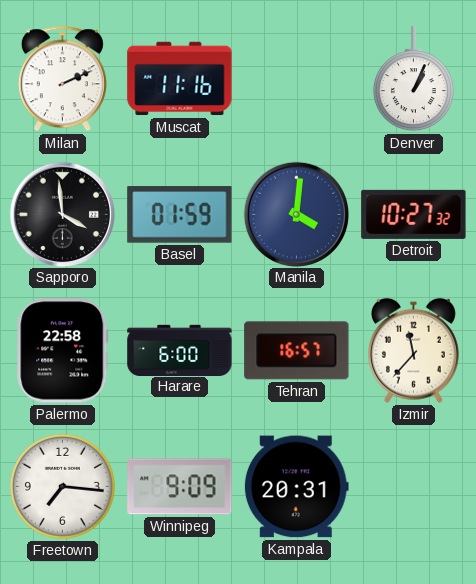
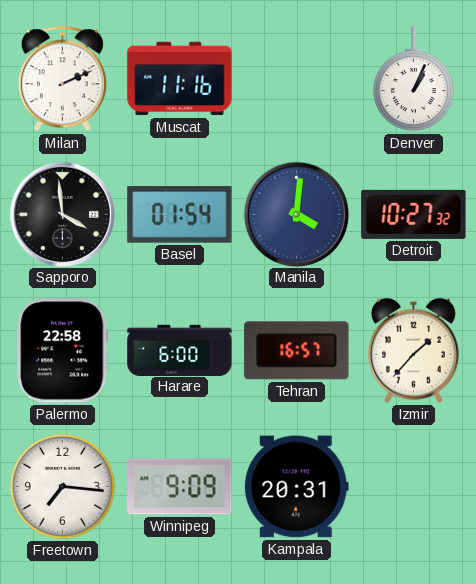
Basel: 01:59 -> 01:54 (180, 215)
Izmir: 11:37 -> 1:37 (413, 350)
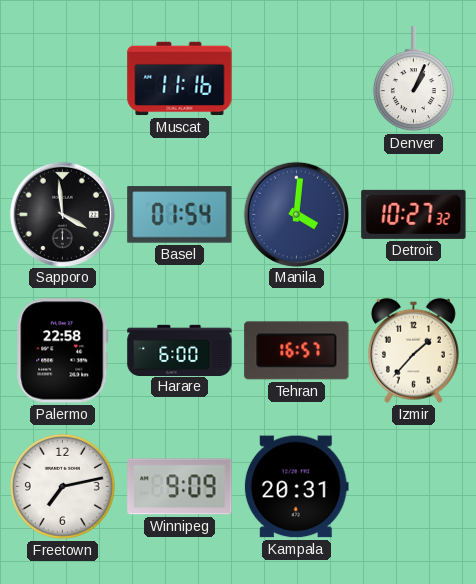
Milan: 2:11 -> none (62, 79)
Freetown: 7:16 -> 7:13 (62, 486)
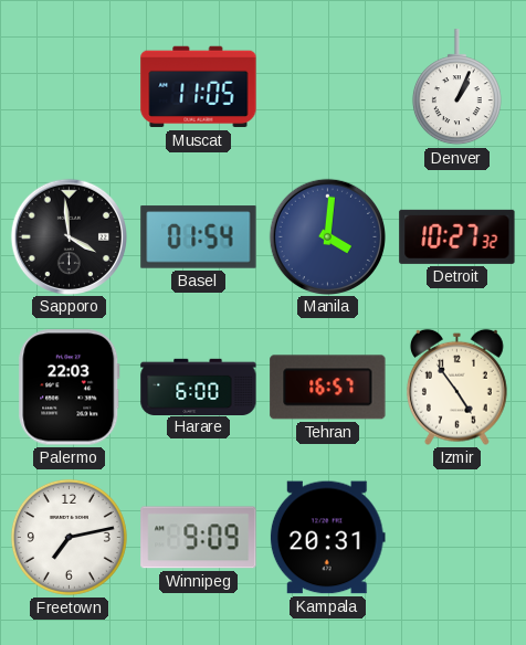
Muscat: 11:16 -> 11:05 (199, 87)
Palermo: 22:58 -> 22:03 (70, 388)
Izmir: 1:37 -> 4:54 (456, 387)
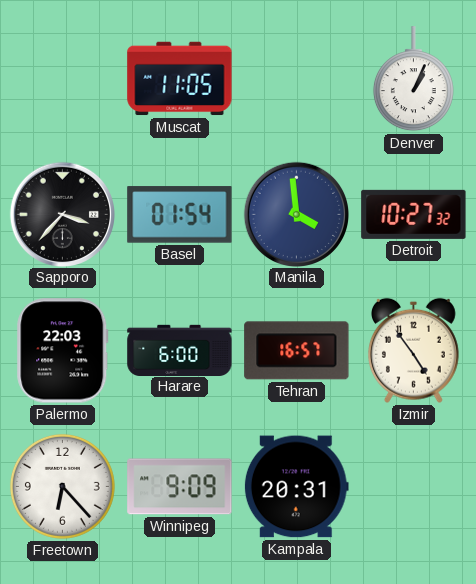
Sapporo: 3:59 -> 3:37 (62, 214)
Manila: 4:01 -> 3:59 (296, 214)
Freetown: 7:13 -> 6:23 (62, 486)
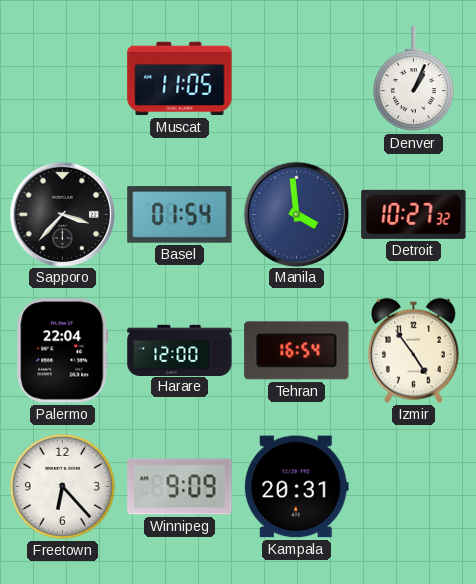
Palermo: 22:03 -> 22:04 (63, 351)
Harare: 6:00 -> 12:00 (180, 350)
Tehran: 16:57 -> 16:54 (297, 351)
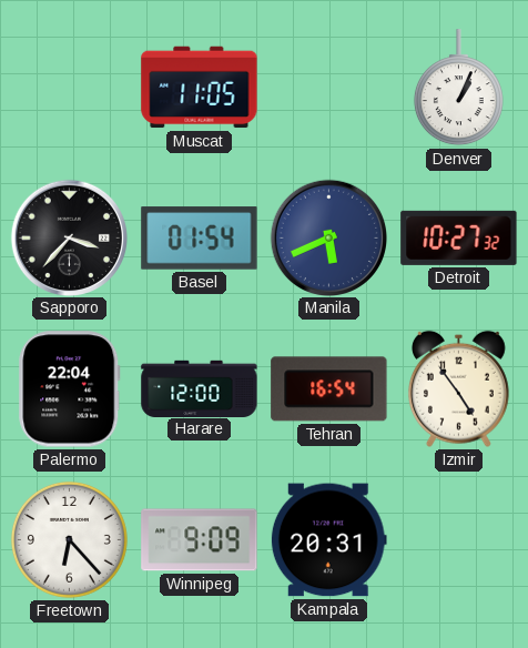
Manila: 3:59 -> 5:41 (328, 237)
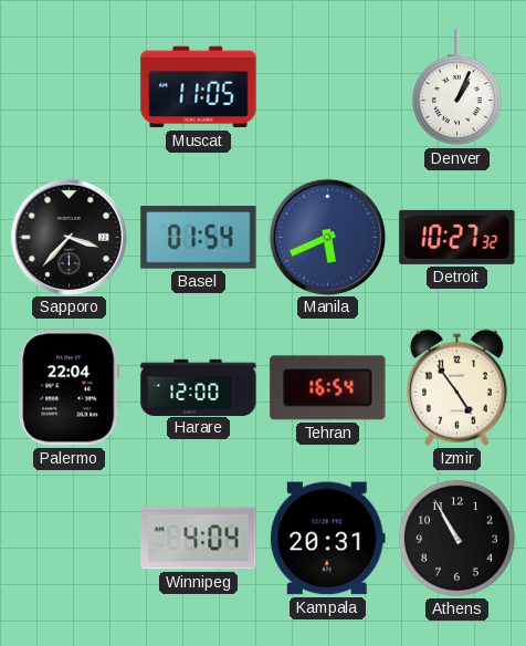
Freetown: 6:23 -> none (69, 539)
Winnipeg: 9:09 -> 4:04 (199, 539)
Athens: none -> 10:55 (456, 538)
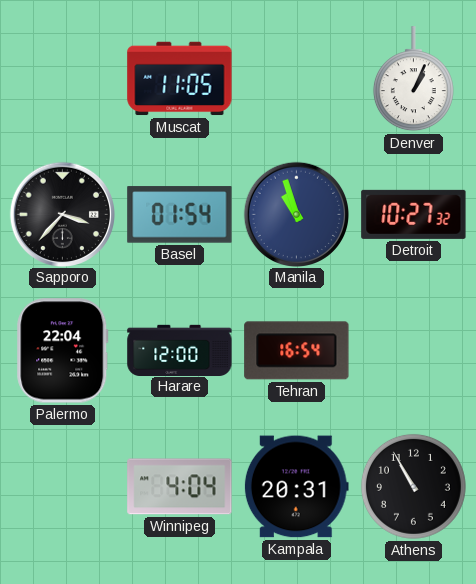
Manila: 5:41 -> 10:57 (296, 214)
Izmir: 4:54 -> none (456, 387)
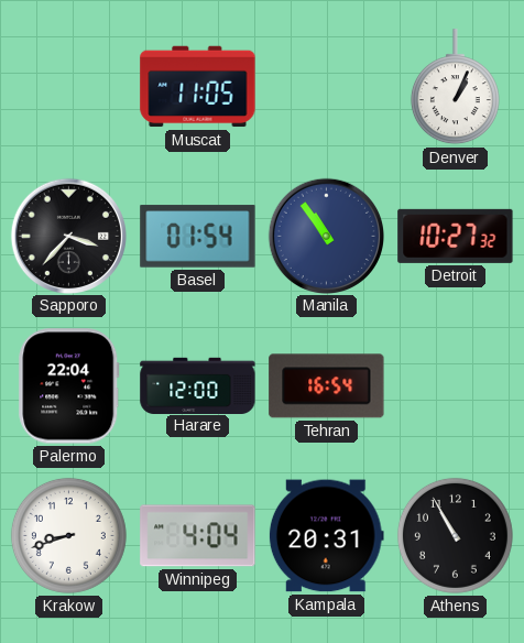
Manila: 10:57 -> 10:54 (326, 236)
Krakow: none -> 8:42 (68, 535)
